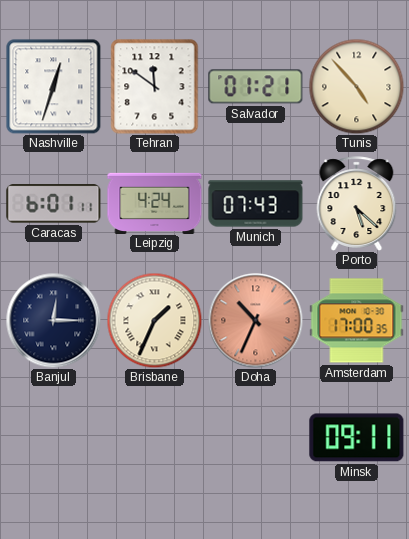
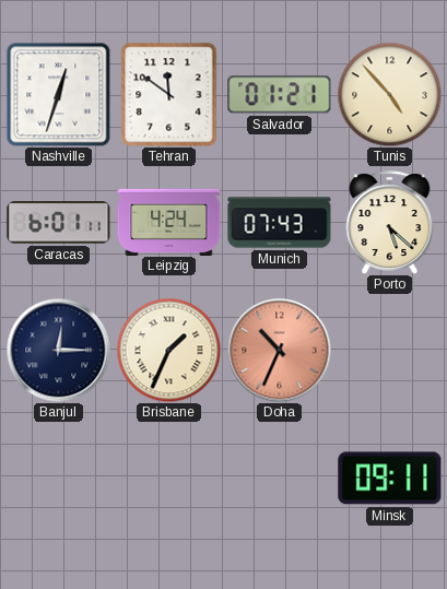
Amsterdam: 17:00 -> none (357, 321)
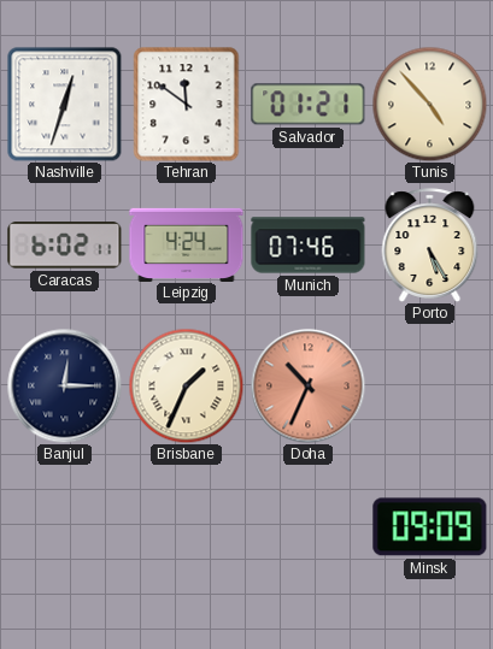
Caracas: 6:01 -> 6:02 (65, 246)
Munich: 07:43 -> 07:46 (309, 246)
Porto: 5:22 -> 5:25 (430, 246)
Minsk: 09:11 -> 09:09 (430, 527)
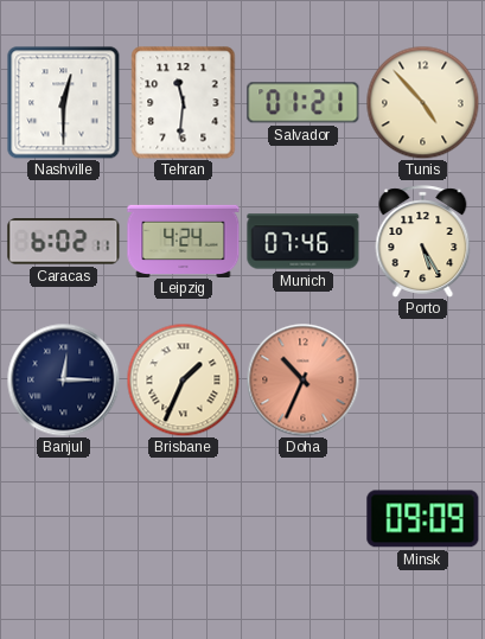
Nashville: 12:33 -> 12:30 (63, 102)
Tehran: 11:51 -> 11:31 (184, 103)
